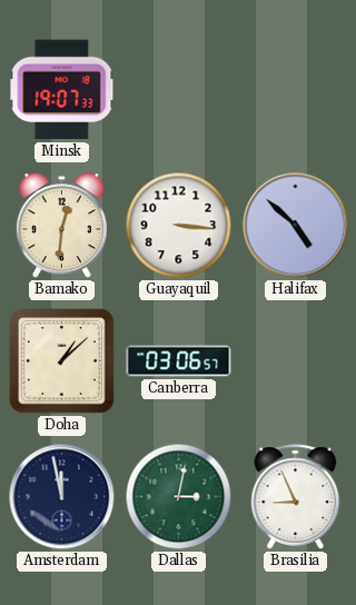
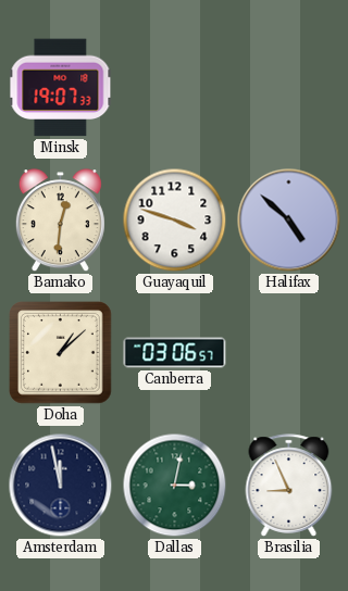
Guayaquil: 3:16 -> 3:48 (175, 221)
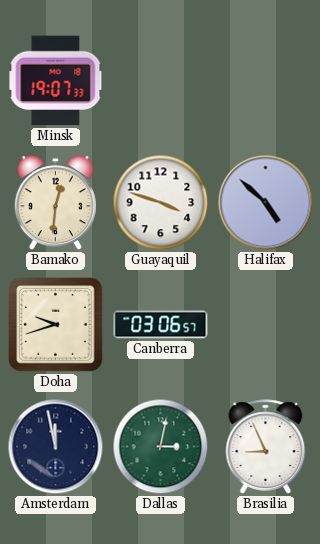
Doha: 1:08 -> 9:42 (56, 325)
